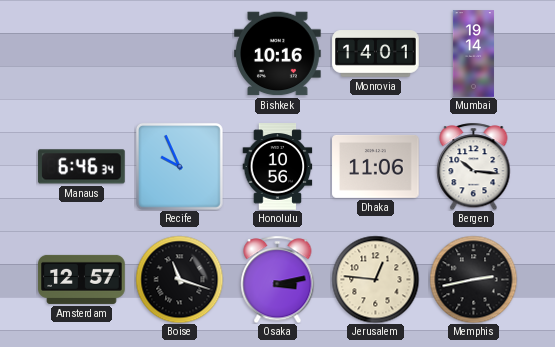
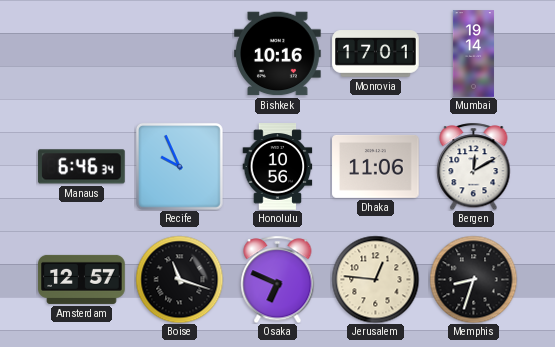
Monrovia: 14:01 -> 17:01 (376, 54)
Bergen: 10:16 -> 12:10 (474, 166)
Osaka: 3:13 -> 6:49 (278, 279)
Memphis: 2:43 -> 8:33 (473, 279)
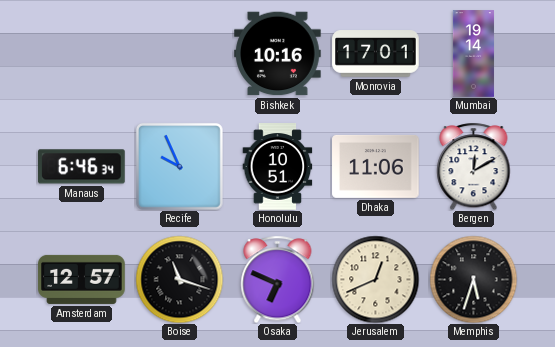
Honolulu: 10:56 -> 10:51 (278, 167)
Jerusalem: 12:46 -> 12:41 (375, 279)
Memphis: 8:33 -> 5:33 (473, 279)
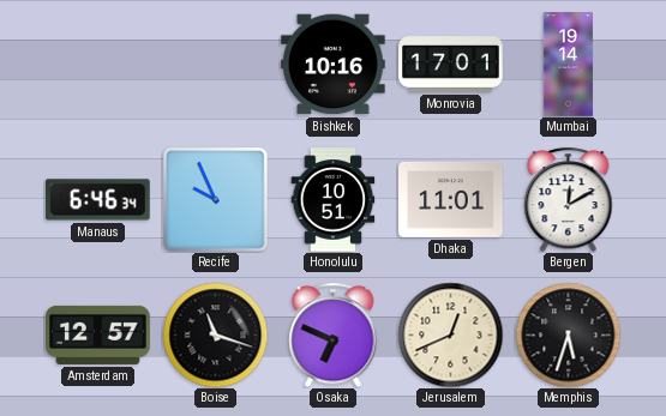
Dhaka: 11:06 -> 11:01 (451, 199)
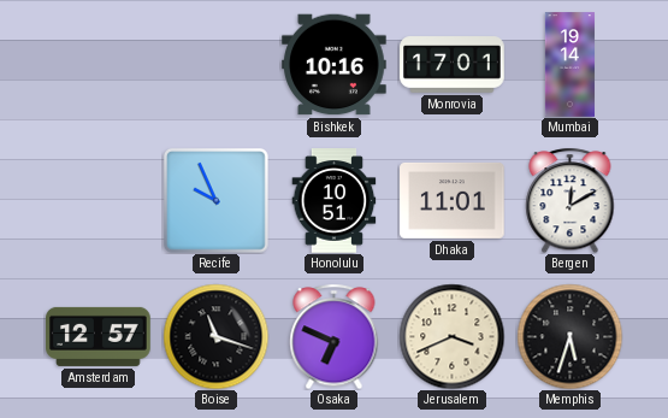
Manaus: 6:46 -> none (98, 200)
Jerusalem: 12:41 -> 3:41 (451, 336)
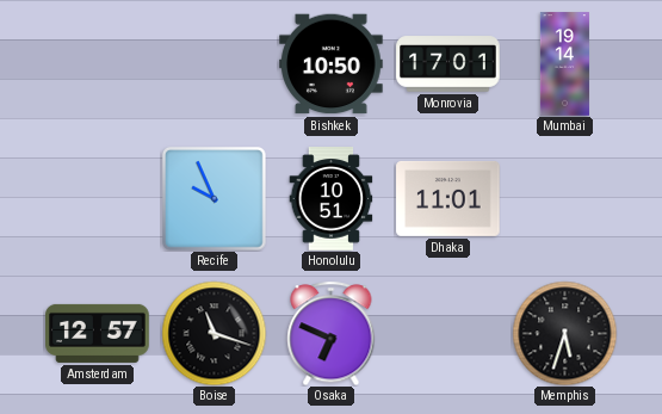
Bishkek: 10:16 -> 10:50 (332, 64)
Bergen: 12:10 -> none (571, 200)
Jerusalem: 3:41 -> none (451, 336)
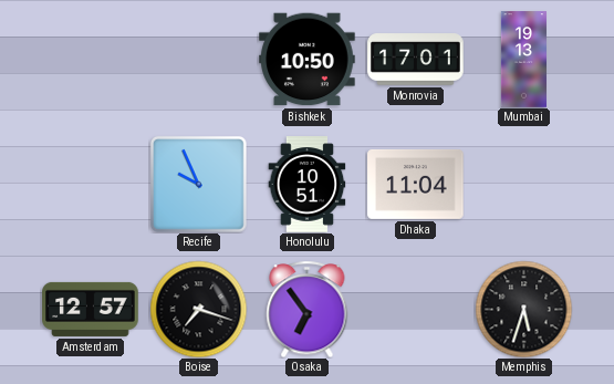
Mumbai: 19:14 -> 19:13 (523, 60)
Dhaka: 11:01 -> 11:04 (416, 184)
Boise: 11:18 -> 7:18 (198, 309)
Osaka: 6:49 -> 6:54 (308, 309)
